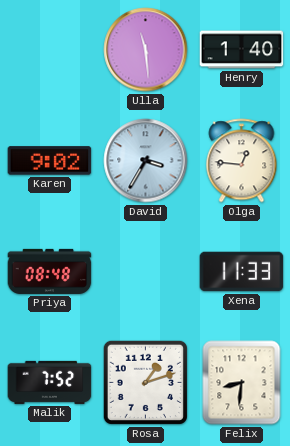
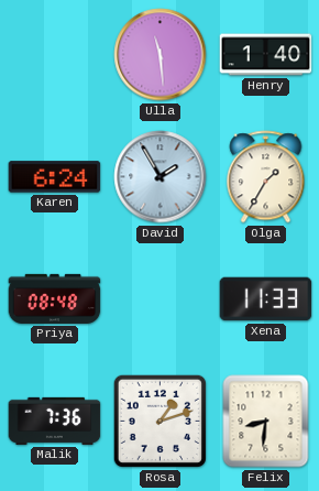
Karen: 9:02 -> 6:24 (55, 177)
David: 3:35 -> 1:55 (161, 177)
Olga: 12:46 -> 1:35 (266, 177)
Malik: 7:52 -> 7:36 (55, 421)
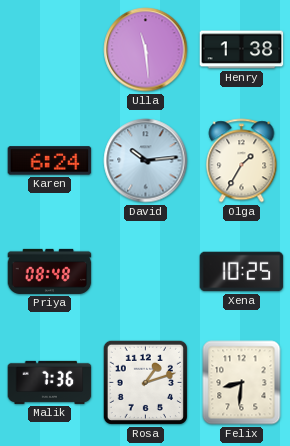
Henry: 1:40 -> 1:38 (242, 50)
David: 1:55 -> 10:14 (146, 161)
Xena: 11:33 -> 10:25 (242, 272)
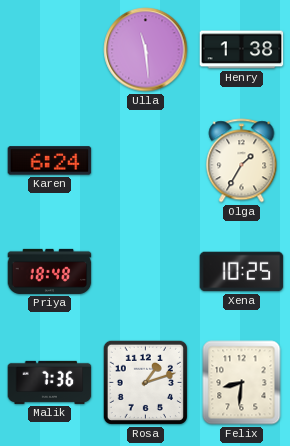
David: 10:14 -> none (146, 161)
Priya: 08:48 -> 18:48 (50, 271)
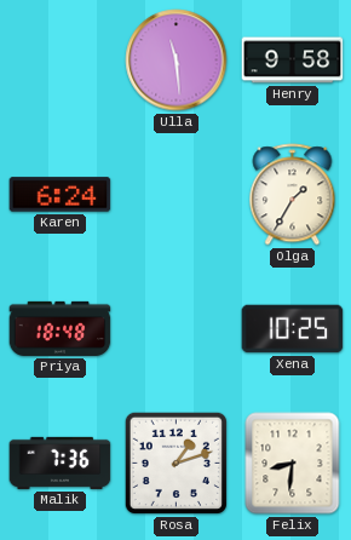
Henry: 1:38 -> 9:58 (293, 61)
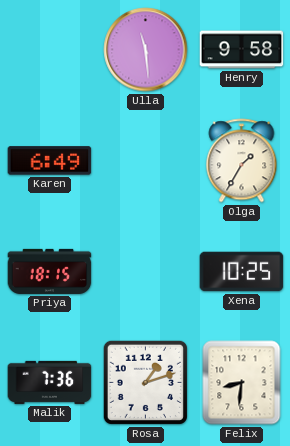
Karen: 6:24 -> 6:49 (50, 161)
Priya: 18:48 -> 18:15 (50, 271)
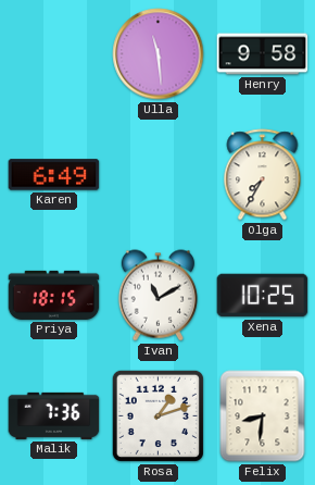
Olga: 1:35 -> 7:35 (263, 175)
Ivan: none -> 11:10 (157, 296)
